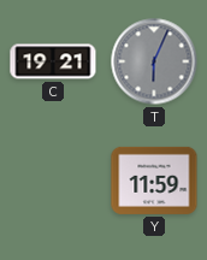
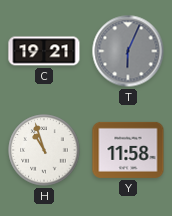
H: none -> 10:57 (44, 150)
Y: 11:59 -> 11:58 (128, 150)
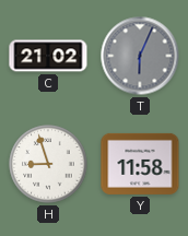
C: 19:21 -> 21:02 (48, 56)
H: 10:57 -> 8:57 (48, 164)
